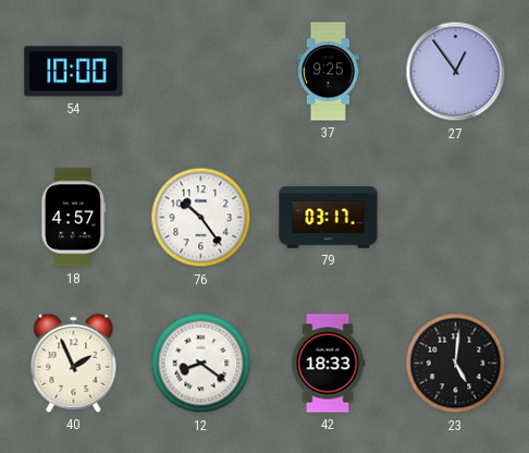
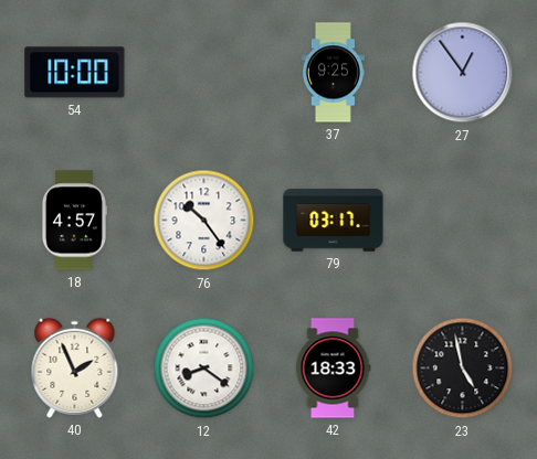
23: 5:01 -> 4:58 (463, 369)
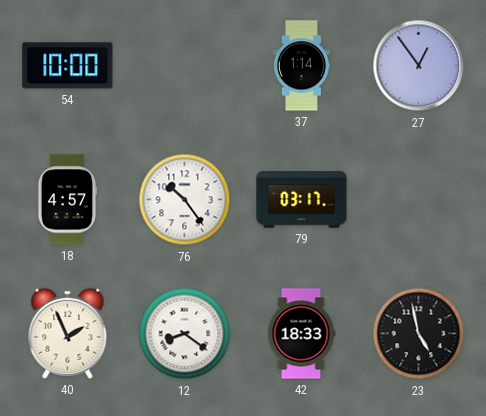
37: 9:25 -> 1:14 (301, 66)
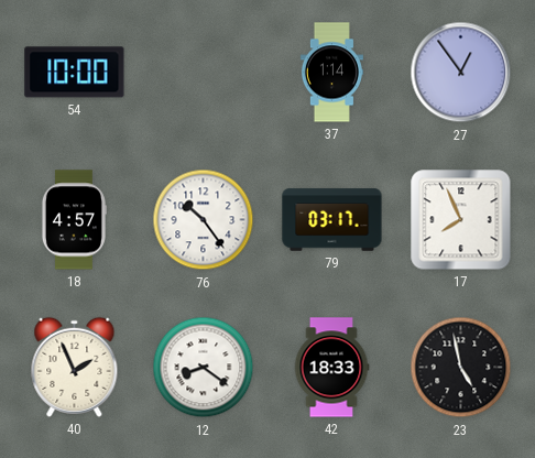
17: none -> 7:56 (461, 220)
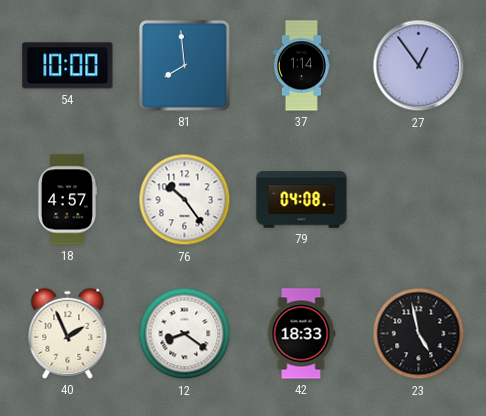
81: none -> 7:59 (184, 65)
79: 03:17 -> 04:08 (302, 200)
17: 7:56 -> none (461, 220)
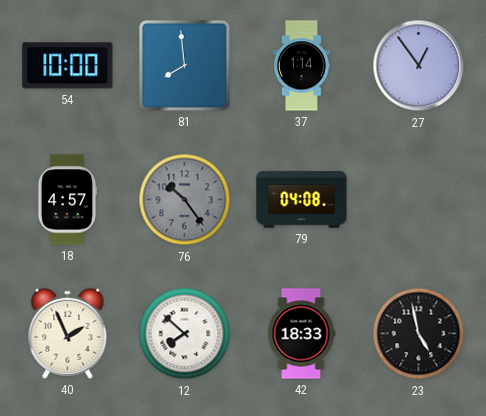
76 dial: white -> grey (185, 200)
12: 8:21 -> 7:52 (185, 334)
